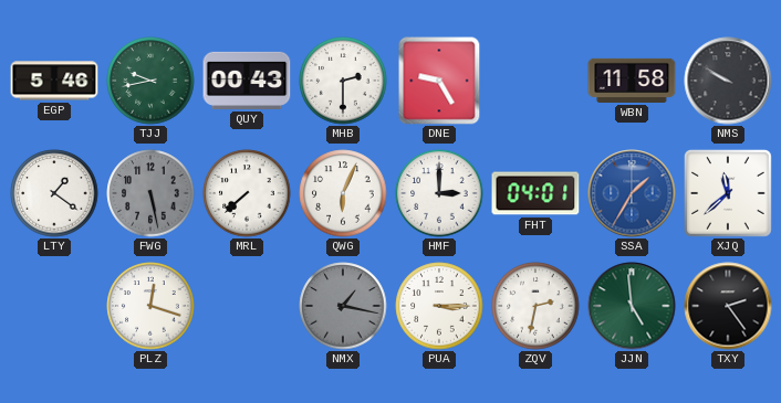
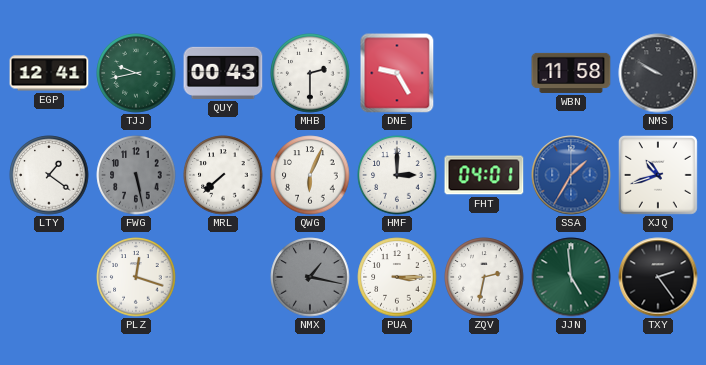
EGP: 5:46 -> 12:41 (49, 73)
XJQ: 11:38 -> 10:42 (659, 175)
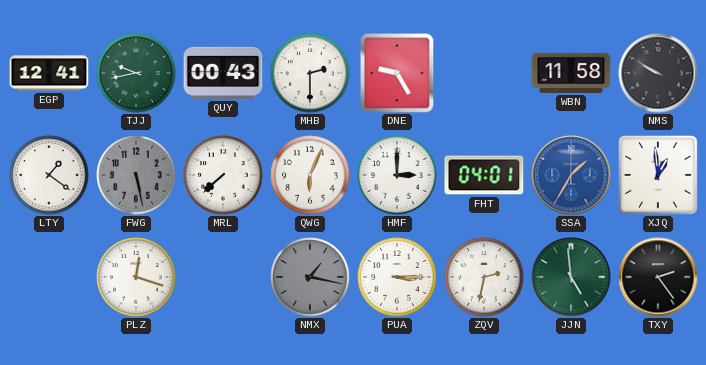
XJQ: 10:42 -> 12:59 (659, 175)
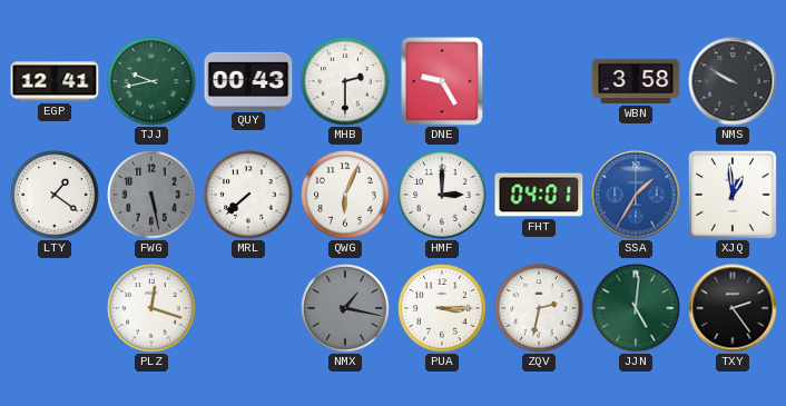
WBN: 11:58 -> 3:58 (636, 81)
JJN: 4:59 -> 5:01 (636, 308)
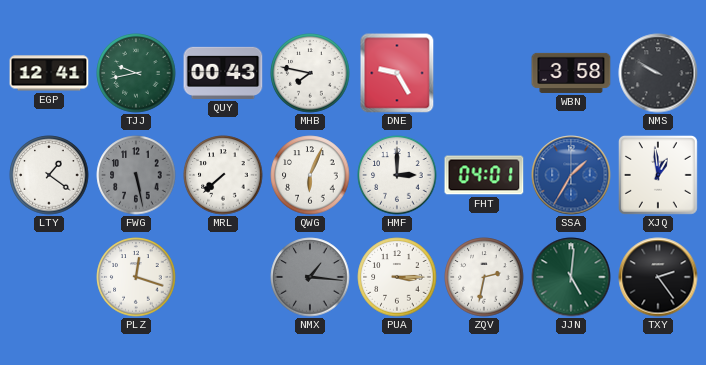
MHB: 2:30 -> 7:47 (310, 73)
NMX: 1:17 -> 1:16 (310, 277)
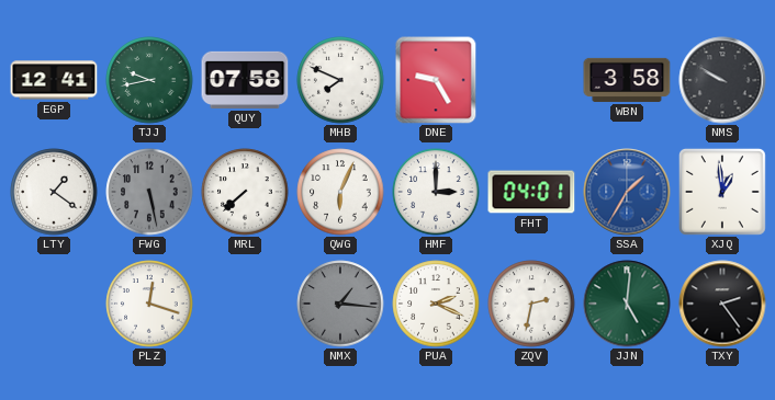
QUY: 00:43 -> 07:58 (245, 80)
MHB: 7:47 -> 7:49 (340, 80)
PUA: 3:15 -> 2:19 (436, 304)
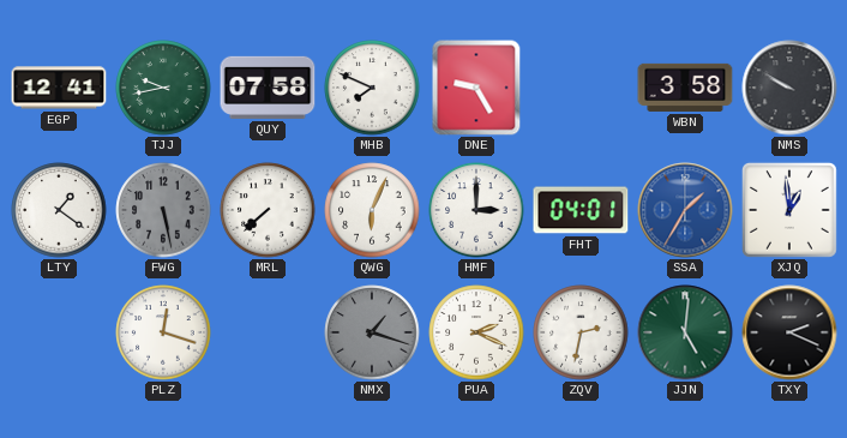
NMX: 1:16 -> 1:18 (372, 332)
TXY: 2:24 -> 2:19 (789, 332)
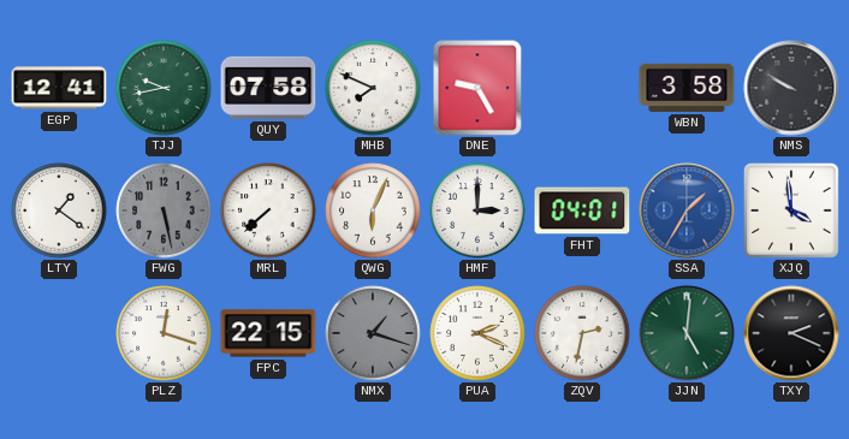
XJQ: 12:59 -> 3:59 (792, 210)
FPC: none -> 22:15 (268, 333)
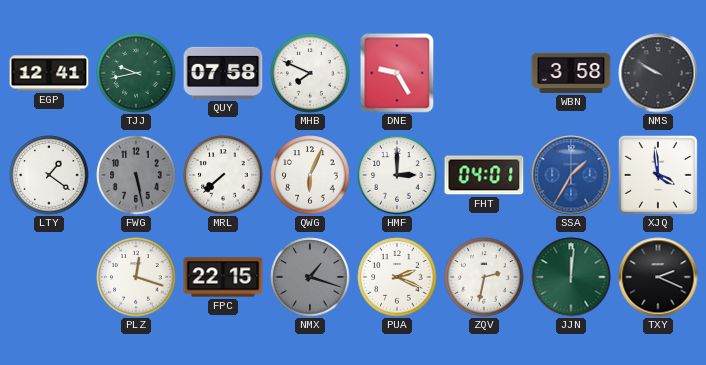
JJN: 5:01 -> 12:01 (571, 277)
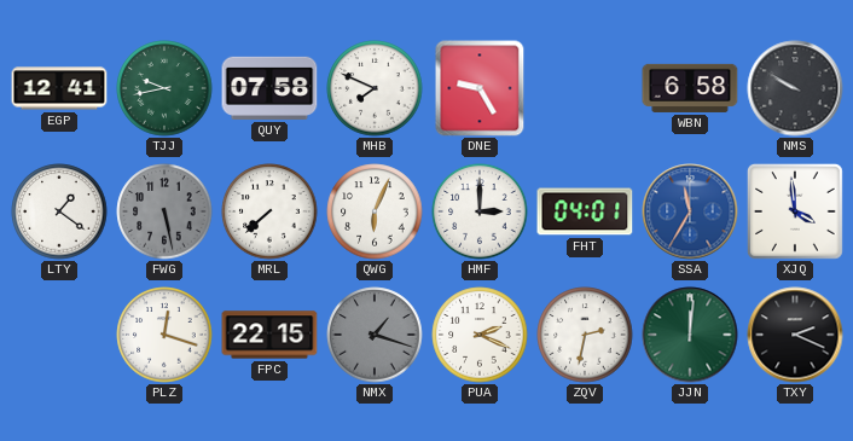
WBN: 3:58 -> 6:58 (690, 88)
SSA: 1:35 -> 11:35 (690, 211)
